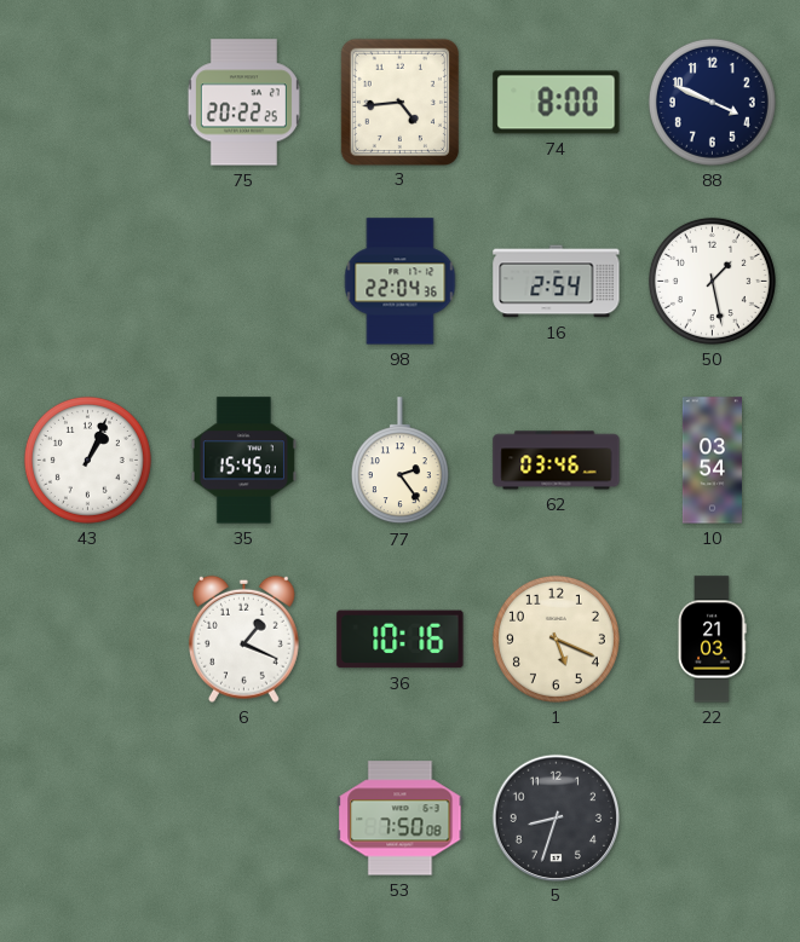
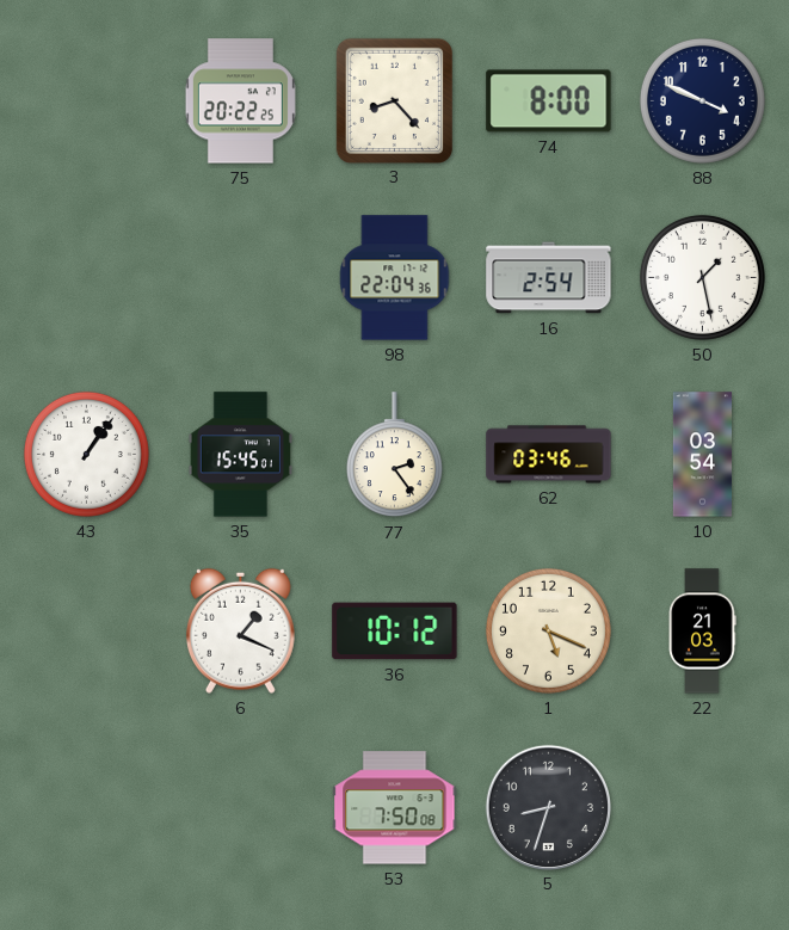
3: 4:44 -> 8:23 (394, 100)
43: 1:04 -> 1:06 (86, 454)
36: 10:16 -> 10:12 (395, 632)
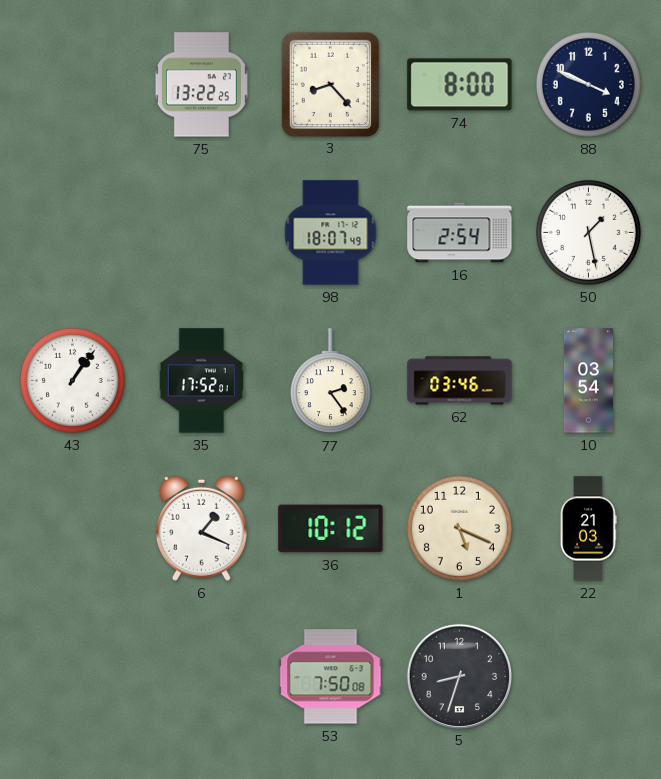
75: 20:22 -> 13:22 (201, 85)
98: 22:04 -> 18:07 (331, 233)
35: 15:45 -> 17:52 (201, 381)
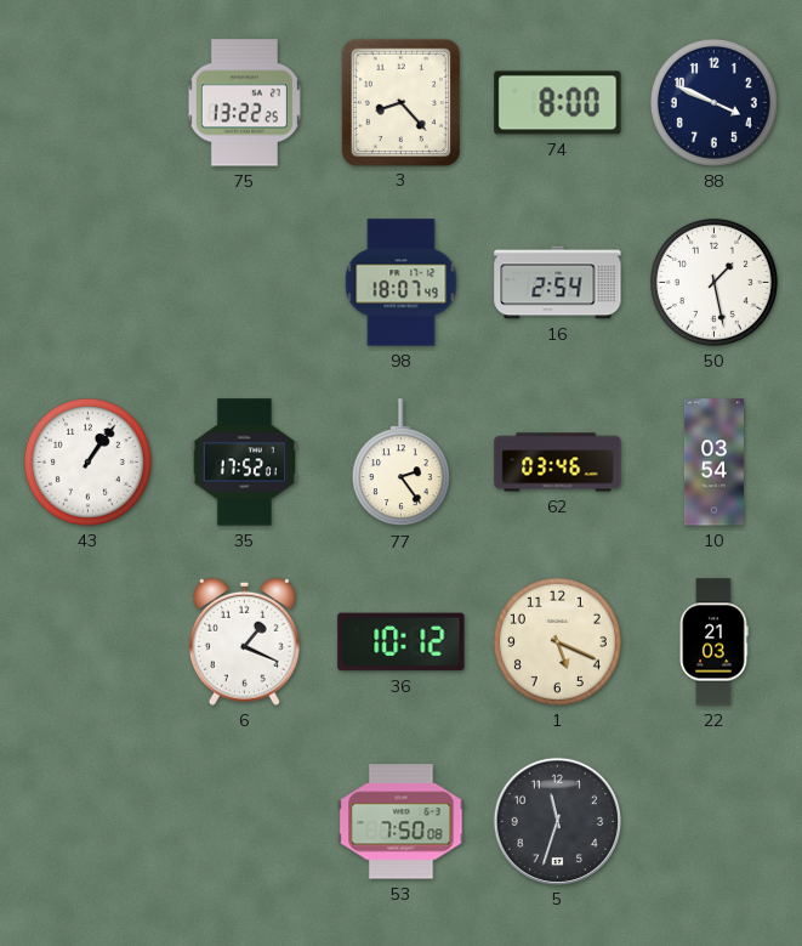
5: 8:33 -> 11:33 (557, 821)
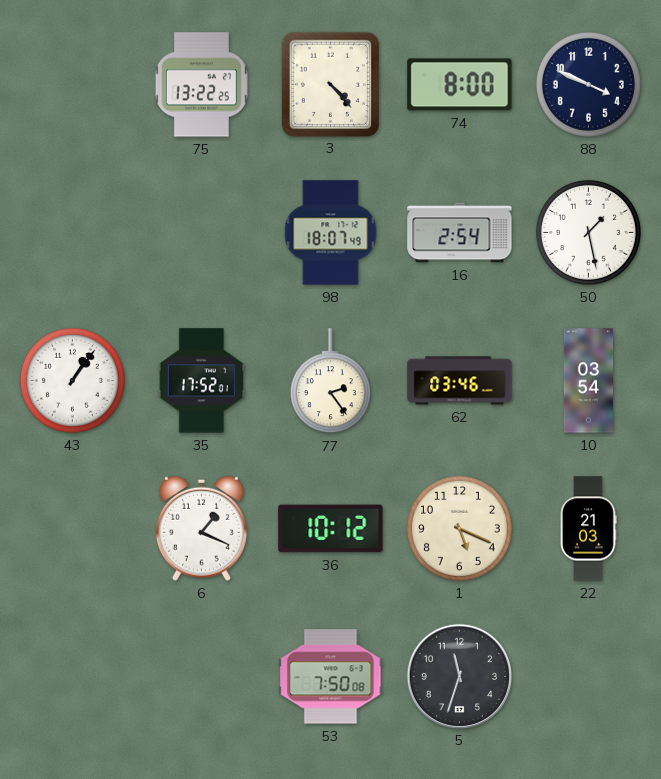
3: 8:23 -> 4:23 (330, 84)
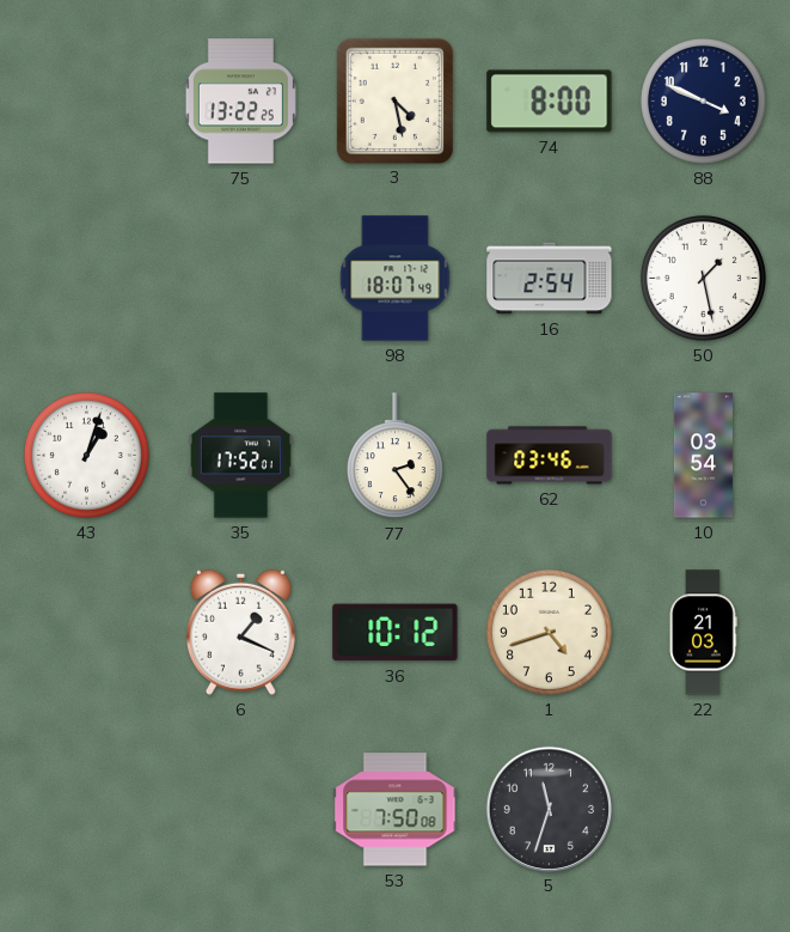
3: 4:23 -> 4:28 (394, 100)
43: 1:06 -> 1:03 (86, 455)
1: 5:19 -> 4:42 (549, 632)
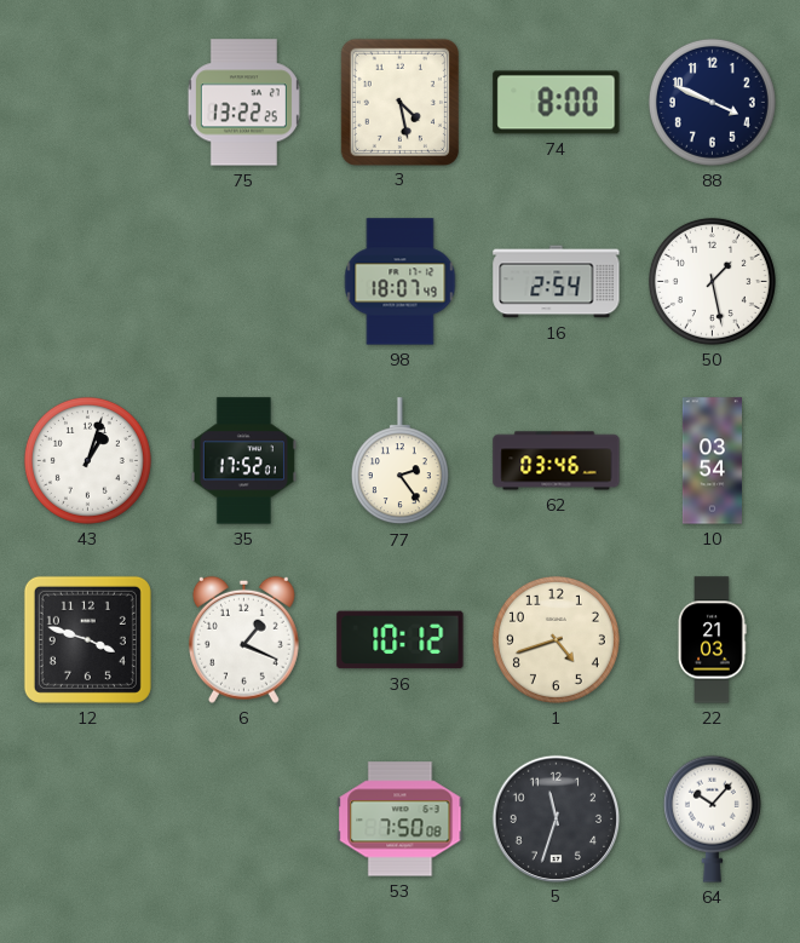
12: none -> 3:48 (87, 639)
64: none -> 10:07 (712, 818)
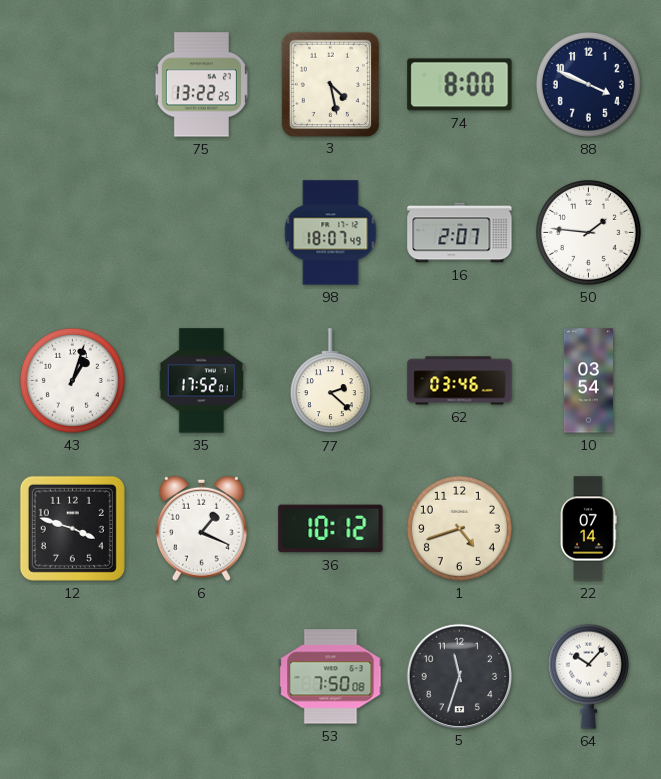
16: 2:54 -> 2:07 (460, 233)
50: 1:28 -> 1:46 (588, 232)
77: 2:24 -> 2:22 (330, 381)
22: 21:03 -> 07:14 (588, 529)
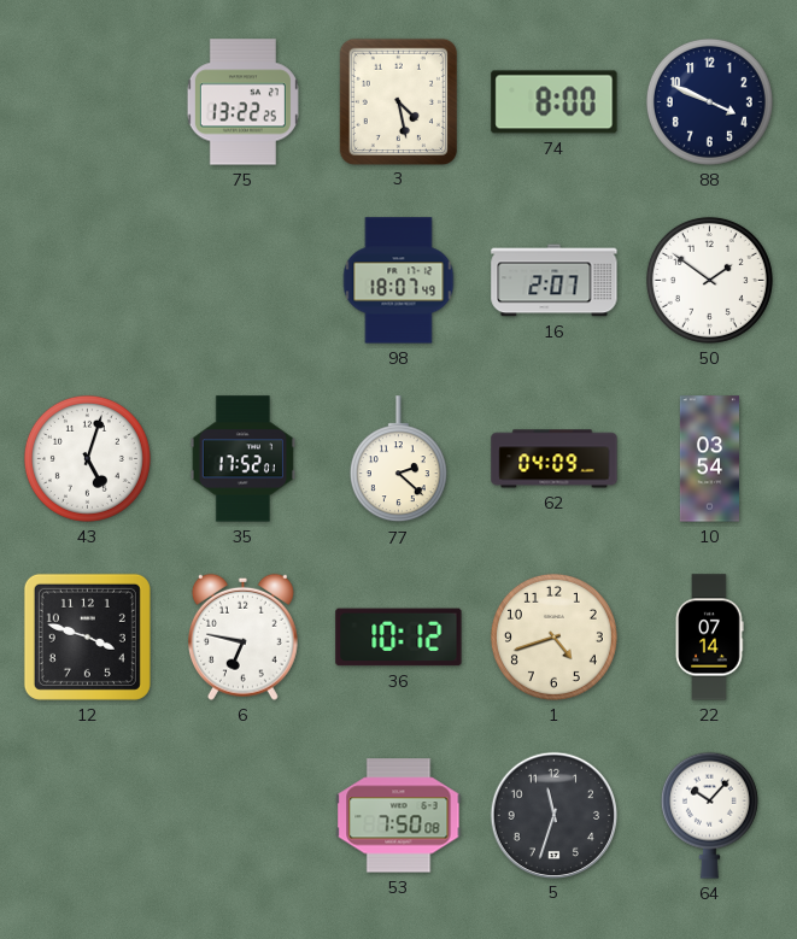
50: 1:46 -> 1:51 (709, 280)
43: 1:03 -> 5:03 (87, 458)
62: 03:46 -> 04:09 (555, 459)
6: 1:19 -> 6:47 (242, 636)
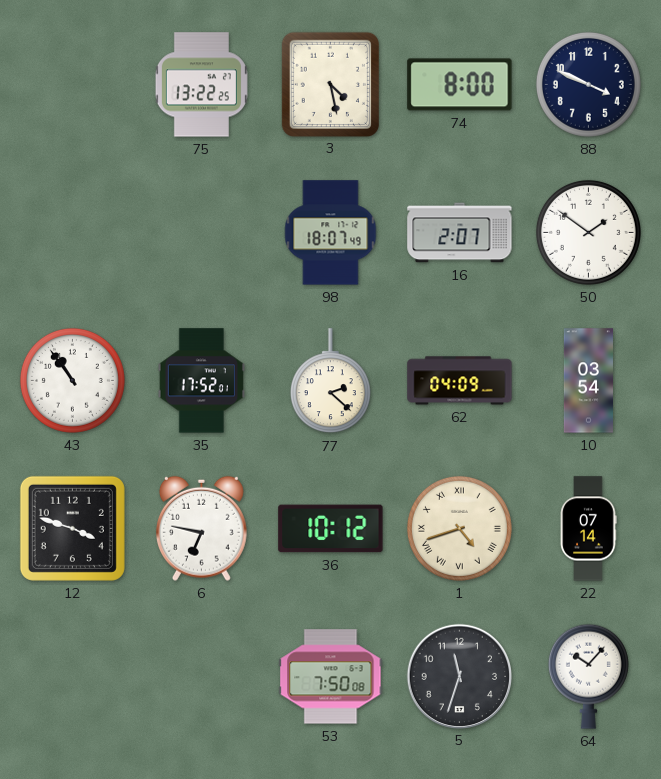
43: 5:03 -> 10:54 (72, 380)
1 numerals: Arabic -> Roman (459, 528)
